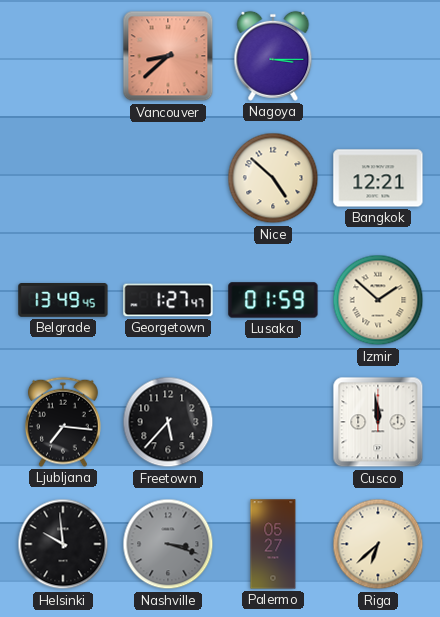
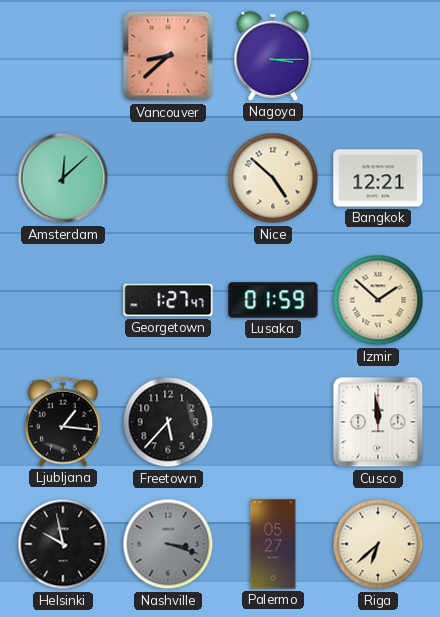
Amsterdam: none -> 12:08 (63, 178)
Belgrade: 13:49 -> none (63, 301)
Ljubljana: 7:16 -> 1:16 (63, 422)
Helsinki: 9:59 -> 9:58 (63, 544)
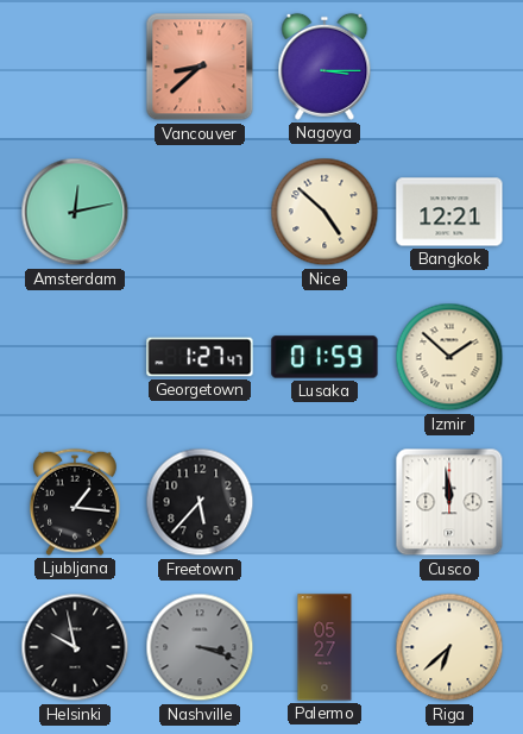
Amsterdam: 12:08 -> 12:13 (75, 212)
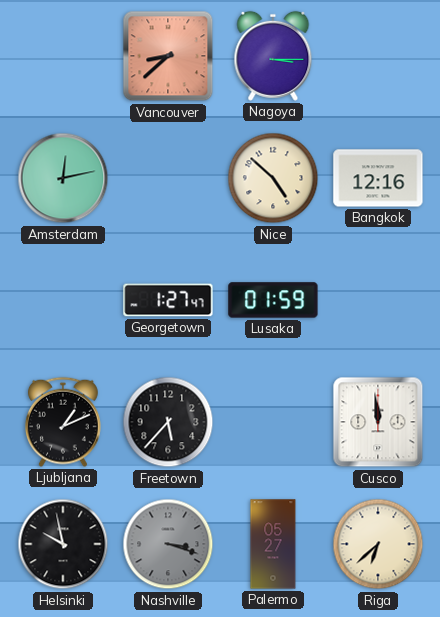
Bangkok: 12:21 -> 12:16 (378, 178)
Izmir: 1:52 -> none (449, 357)
Ljubljana: 1:16 -> 1:11 (63, 422)
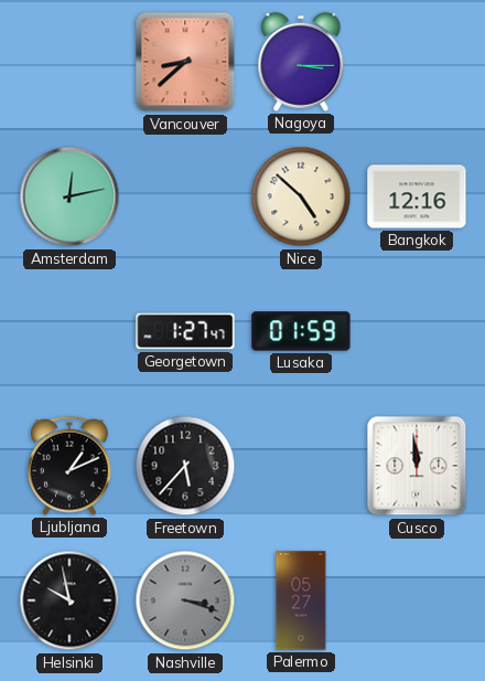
Riga: 6:38 -> none (378, 544)
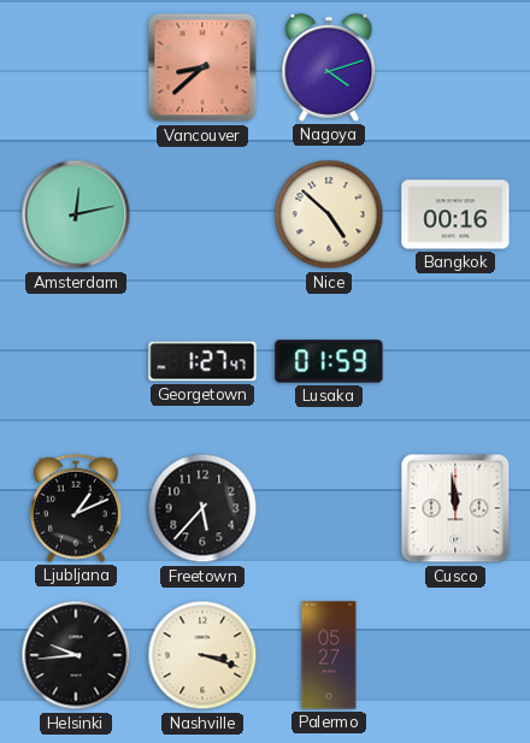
Nagoya: 3:15 -> 4:12 (329, 67)
Bangkok: 12:16 -> 00:16 (455, 214)
Helsinki: 9:58 -> 9:44 (76, 655)
Nashville dial: grey -> cream (202, 655)
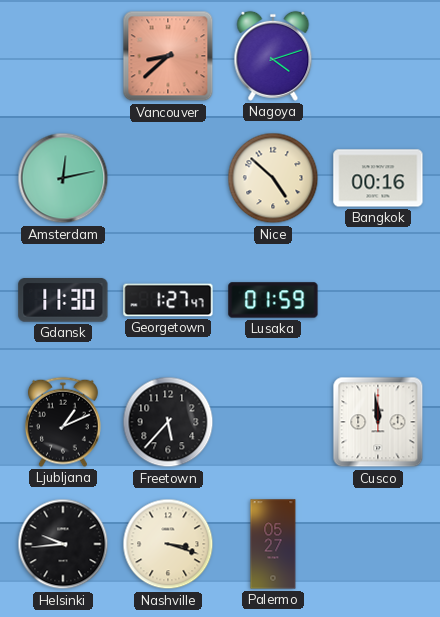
Gdansk: none -> 11:30 (63, 301)
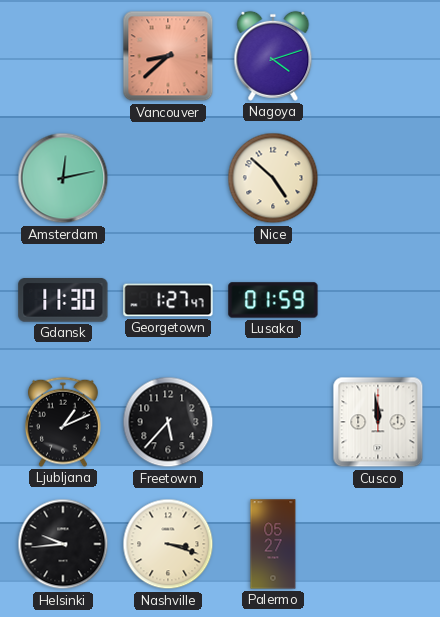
Bangkok: 00:16 -> none (378, 178)
